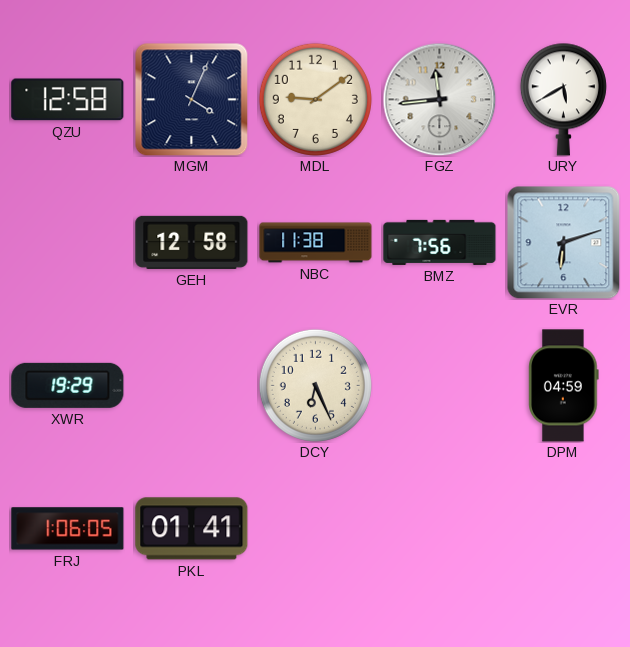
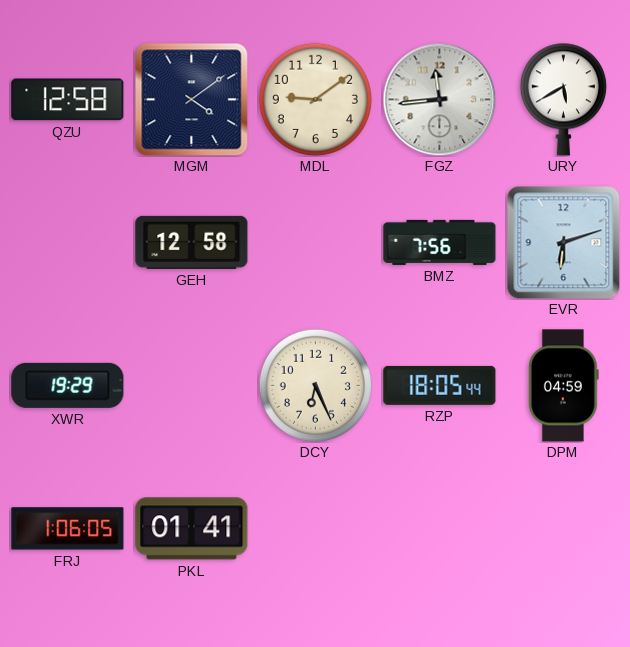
MGM: 4:04 -> 4:09 (191, 99)
NBC: 11:38 -> none (316, 243)
RZP: none -> 18:05 (440, 385)
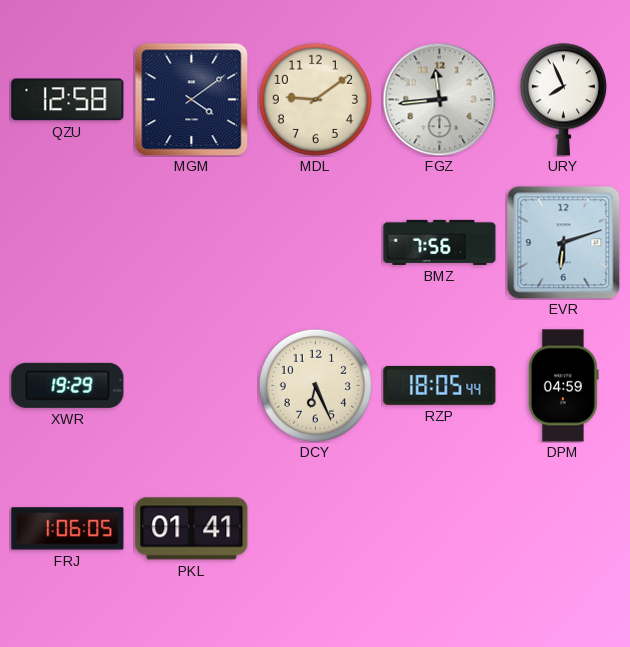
URY: 5:40 -> 7:56 (563, 99)
GEH: 12:58 -> none (192, 242)
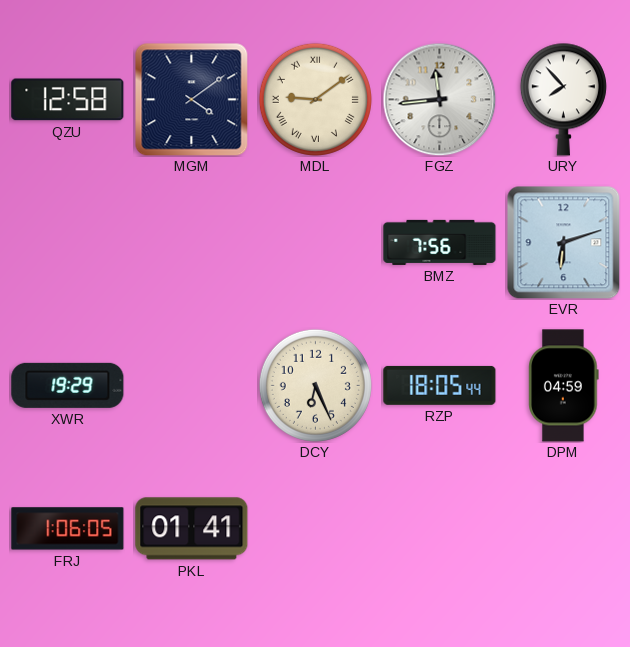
MDL numerals: Arabic -> Roman (315, 99)
URY: 7:56 -> 7:53 (563, 99)
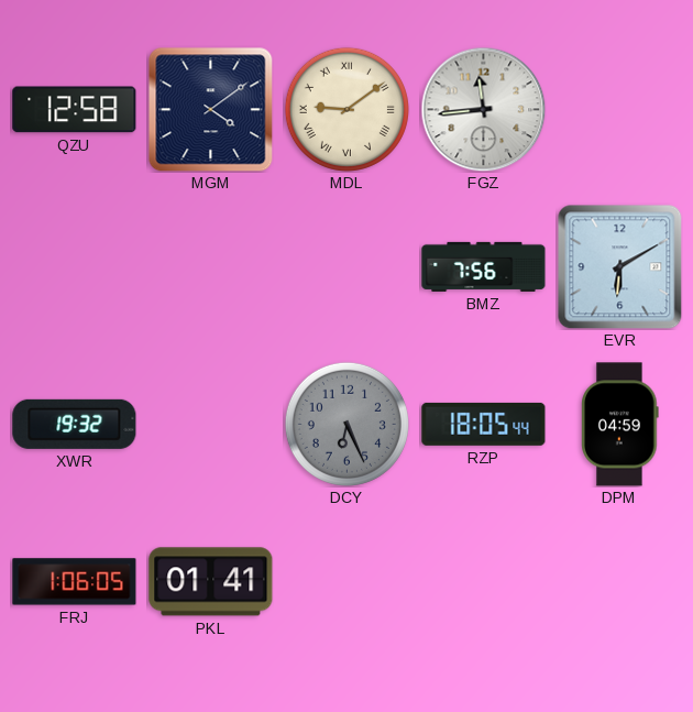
URY: 7:53 -> none (563, 99)
EVR: 6:12 -> 6:10 (619, 266)
XWR: 19:29 -> 19:32 (75, 424)
DCY dial: cream -> grey (346, 424)
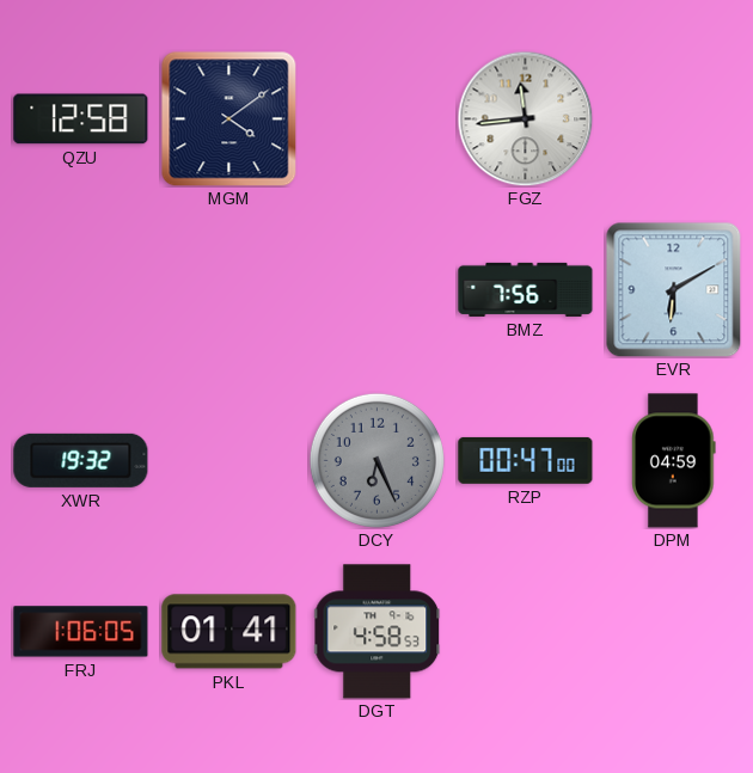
MDL: 9:09 -> none (346, 109)
RZP: 18:05 -> 00:47 (526, 460)
DGT: none -> 4:58 (378, 632)
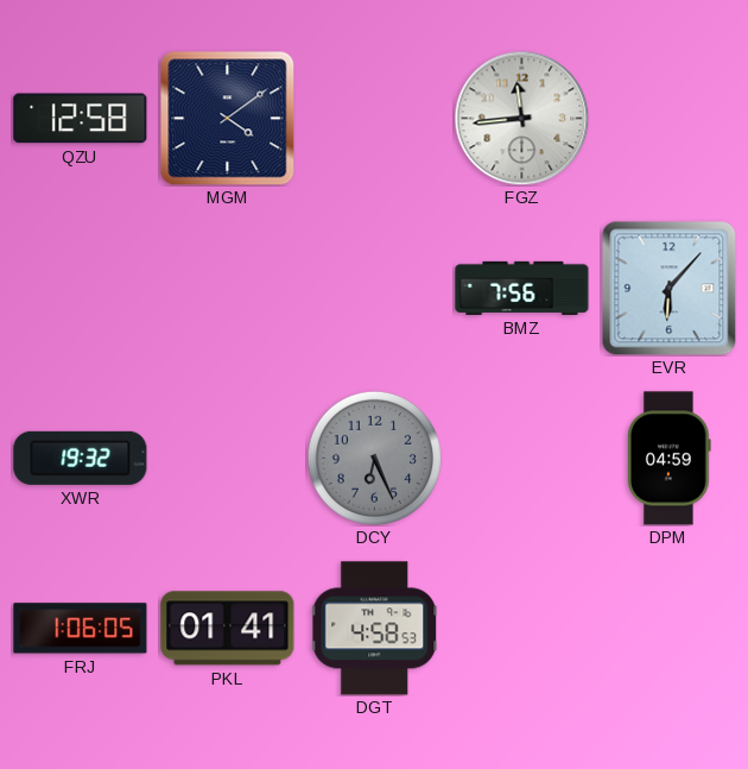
EVR: 6:10 -> 6:07 (668, 288)
RZP: 00:47 -> none (526, 460)
